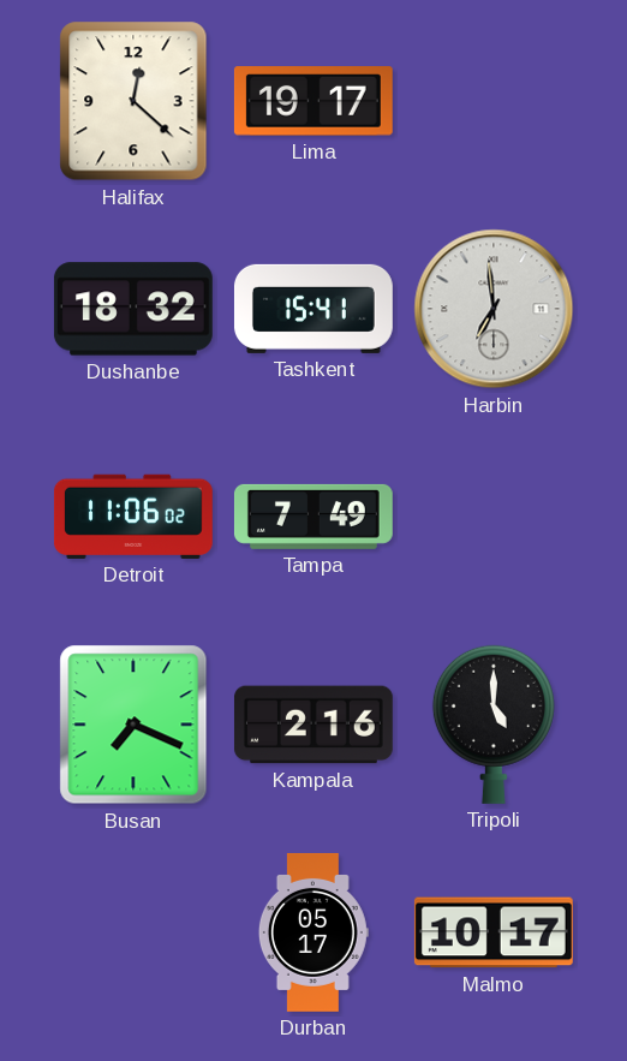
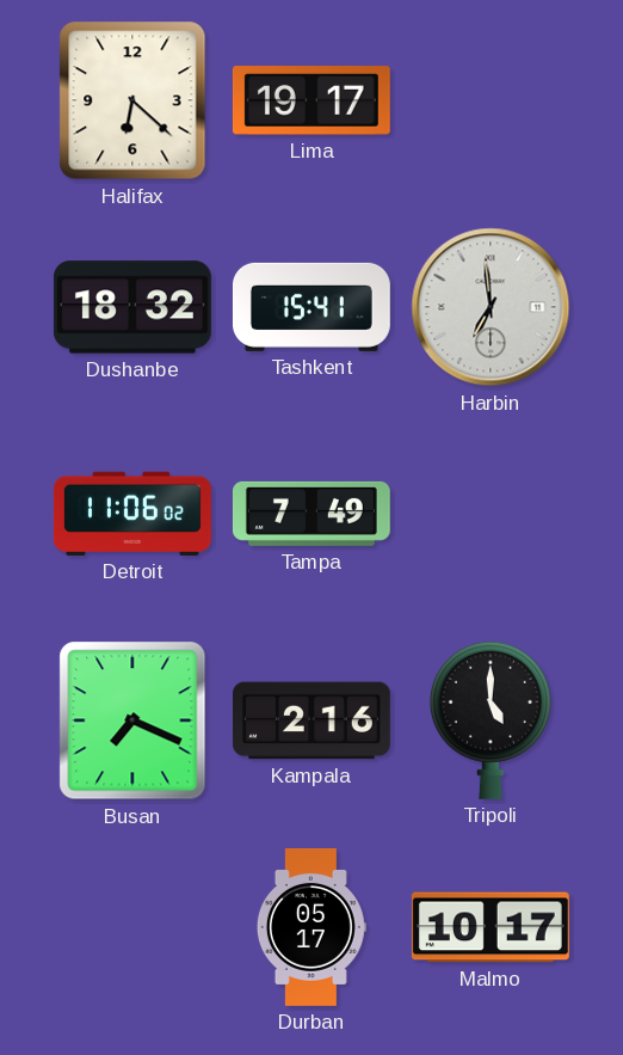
Halifax: 12:22 -> 6:22 (132, 100)
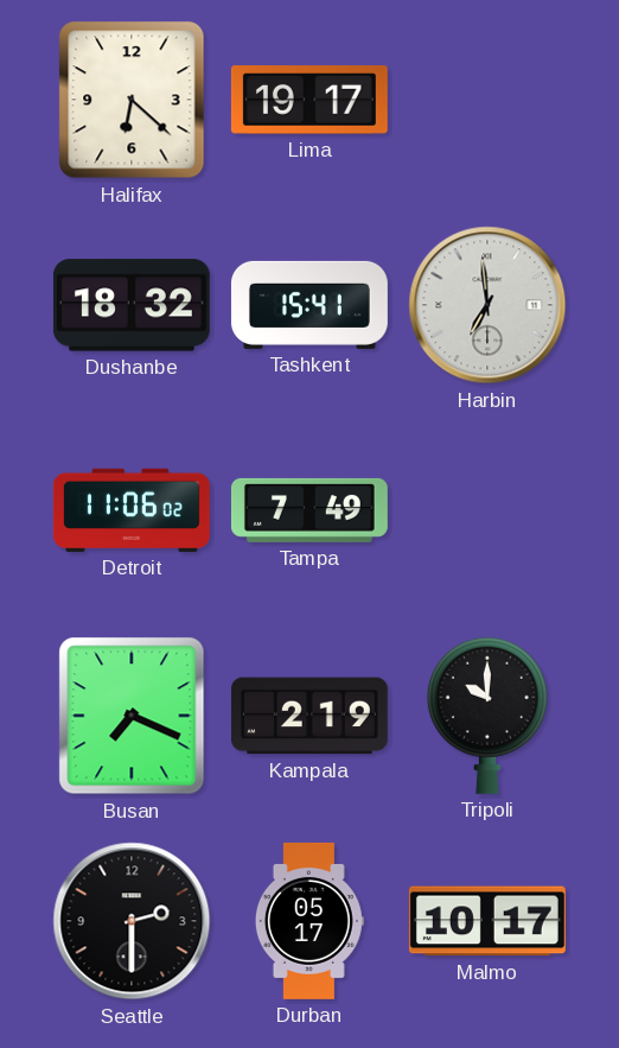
Kampala: 2:16 -> 2:19 (309, 716)
Tripoli: 5:00 -> 10:00 (487, 716)
Seattle: none -> 2:30 (132, 921)
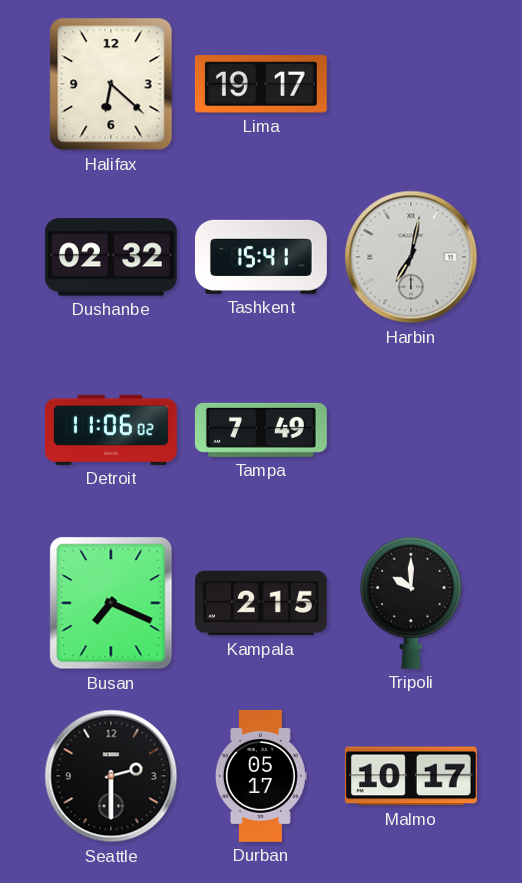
Dushanbe: 18:32 -> 02:32 (111, 257)
Harbin: 6:59 -> 7:02 (411, 257)
Kampala: 2:19 -> 2:15 (261, 603)
